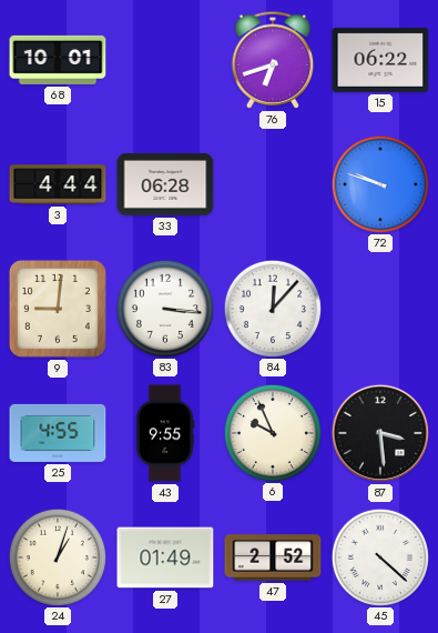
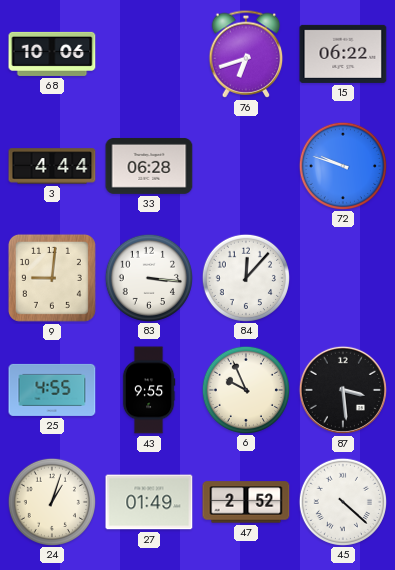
68: 10:01 -> 10:06 (52, 54)
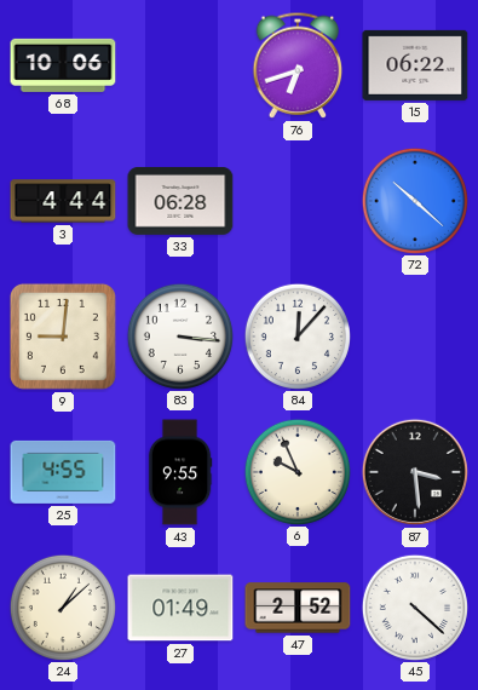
72: 9:48 -> 10:22 (414, 200)
24: 1:03 -> 1:08 (62, 606)
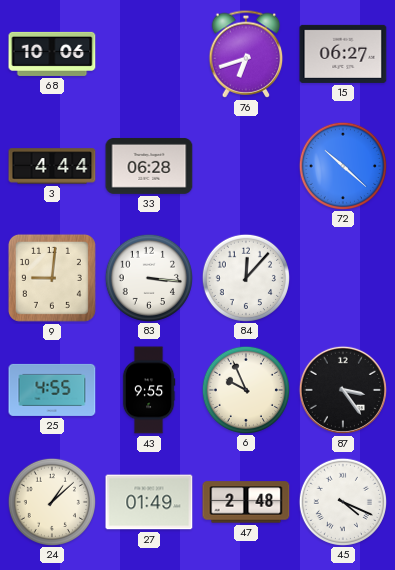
15: 06:22 -> 06:27 (343, 54)
87: 3:29 -> 3:24 (343, 390)
47: 2:52 -> 2:48 (246, 502)
45: 4:22 -> 4:19 (342, 501)
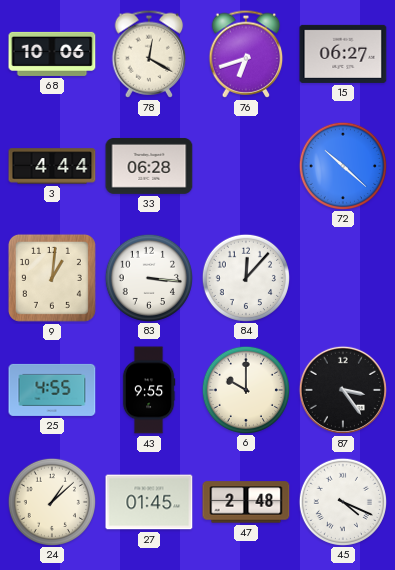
78: none -> 12:20 (149, 54)
9: 9:01 -> 1:01 (52, 278)
6: 9:56 -> 10:00 (245, 389)
27: 01:49 -> 01:45 (149, 502)
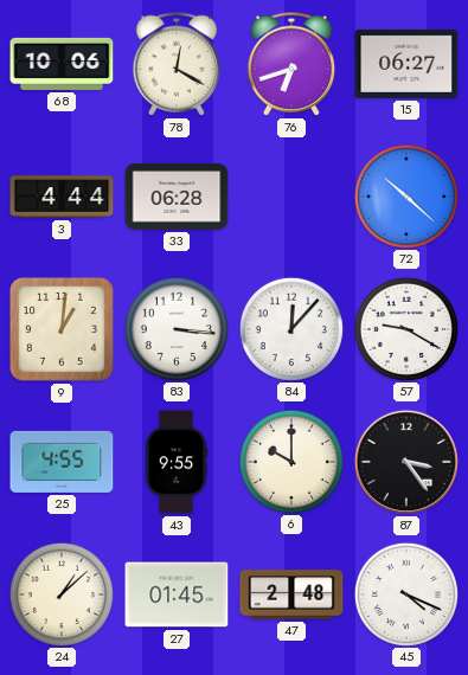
57: none -> 9:20 (405, 328)
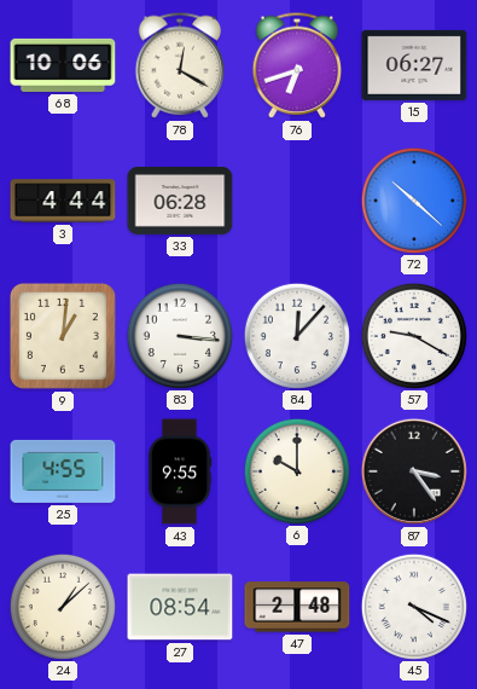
27: 01:45 -> 08:54 (180, 607)
